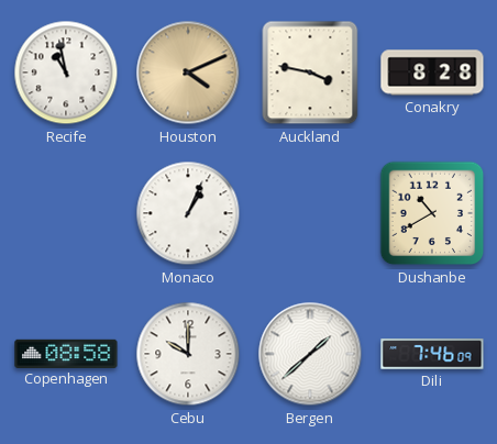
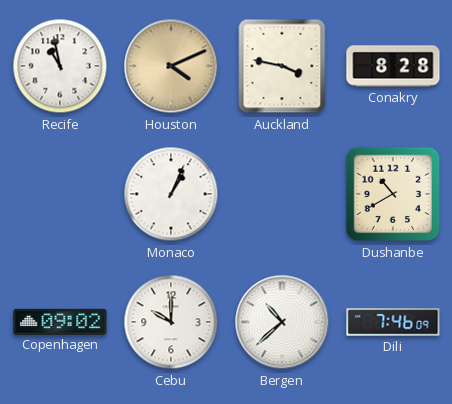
Copenhagen: 08:58 -> 09:02 (60, 321)
Bergen: 1:38 -> 10:38 (282, 322)
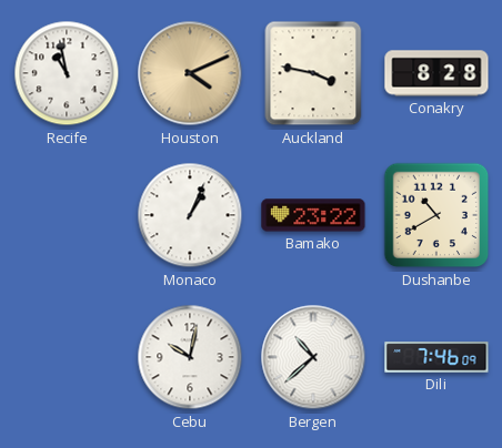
Bamako: none -> 23:22 (313, 215)
Copenhagen: 09:02 -> none (60, 321)
Cebu: 10:00 -> 10:02 (190, 357)
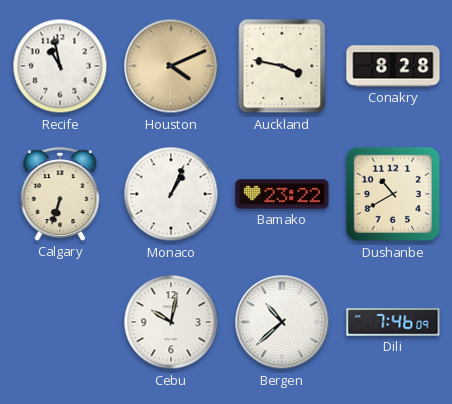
Calgary: none -> 6:33 (60, 194)
